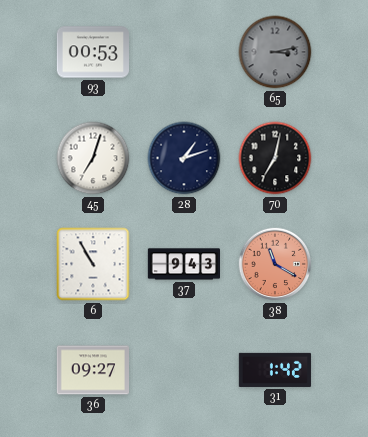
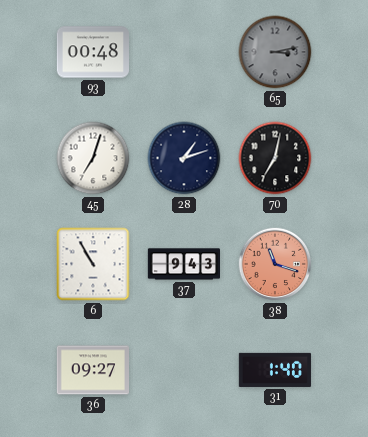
93: 00:53 -> 00:48 (92, 52)
38: 11:20 -> 11:18 (275, 264)
31: 1:42 -> 1:40 (275, 370)
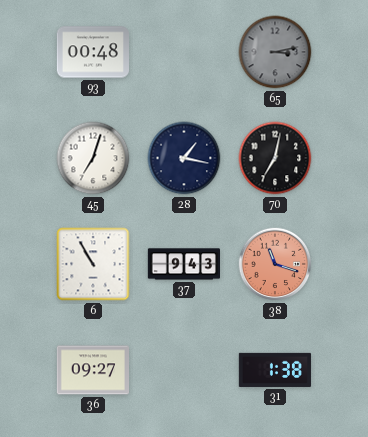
28: 1:12 -> 1:17 (184, 158)
31: 1:40 -> 1:38 (275, 370)
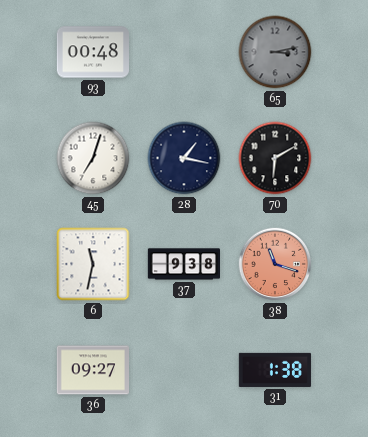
70: 7:02 -> 6:10 (275, 158)
6: 10:55 -> 11:32 (93, 264)
37: 9:43 -> 9:38 (183, 264)
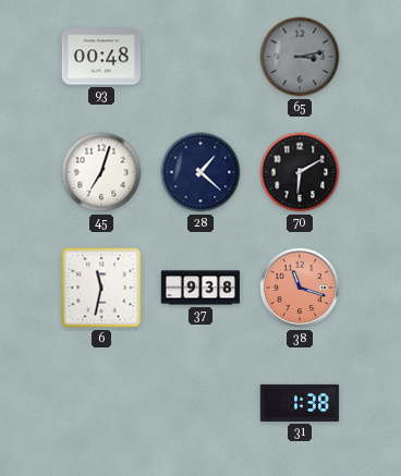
28: 1:17 -> 1:22 (200, 172)
36: 09:27 -> none (92, 370)
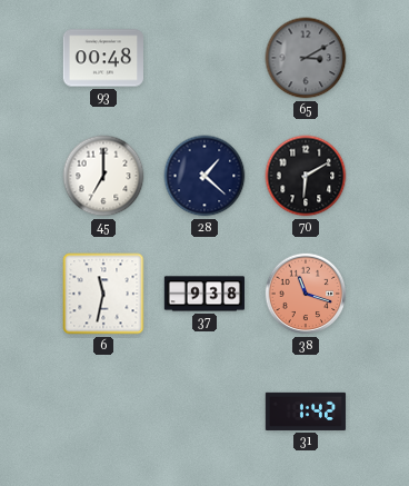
65: 3:13 -> 3:10 (306, 58)
45: 7:03 -> 7:00 (103, 176)
31: 1:38 -> 1:42 (306, 411)
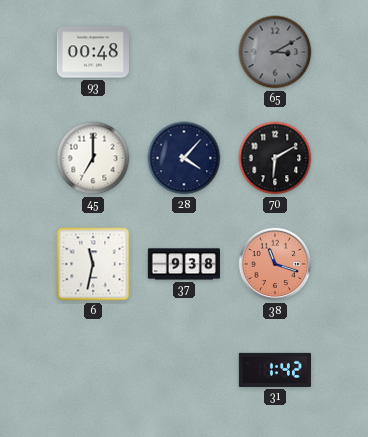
28: 1:22 -> 4:07 (184, 158)
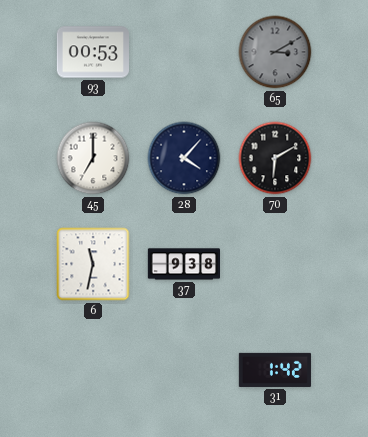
93: 00:48 -> 00:53 (92, 52)
38: 11:18 -> none (275, 264)
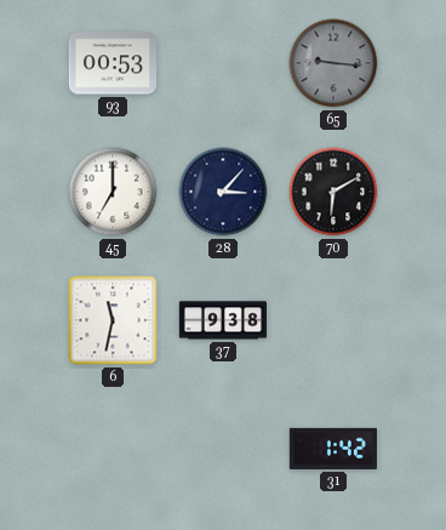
65: 3:10 -> 9:16 (333, 63)
28: 4:07 -> 3:07 (223, 192)
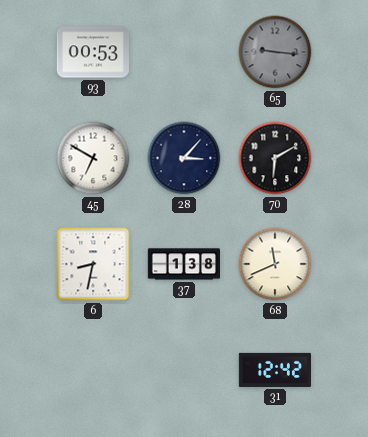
45: 7:00 -> 6:50 (93, 158)
6: 11:32 -> 8:32 (93, 264)
37: 9:38 -> 1:38 (183, 264)
68: none -> 11:41 (275, 264)
31: 1:42 -> 12:42 (275, 370)
